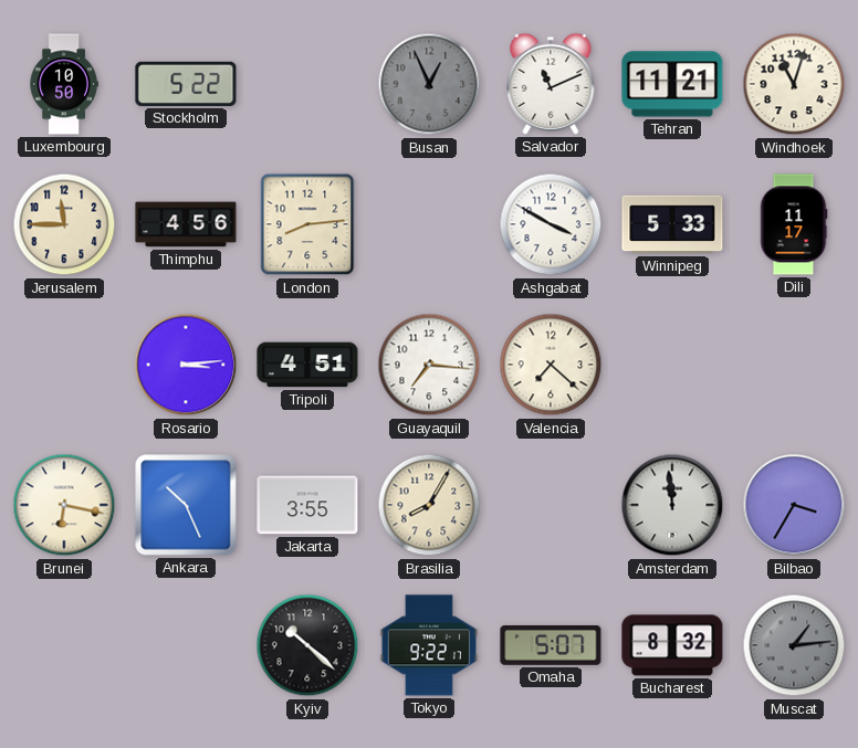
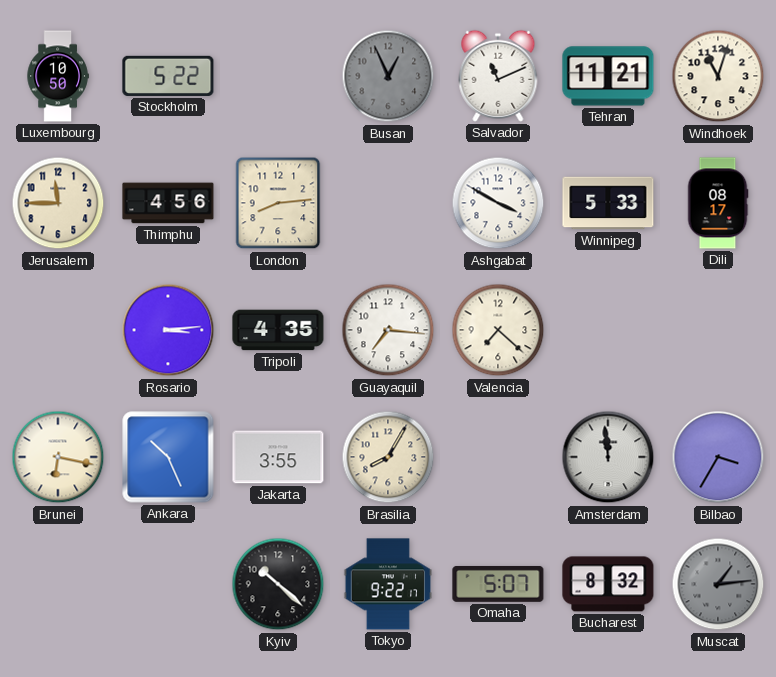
Dili: 11:17 -> 08:17 (718, 203)
Tripoli: 4:51 -> 4:35 (278, 330)
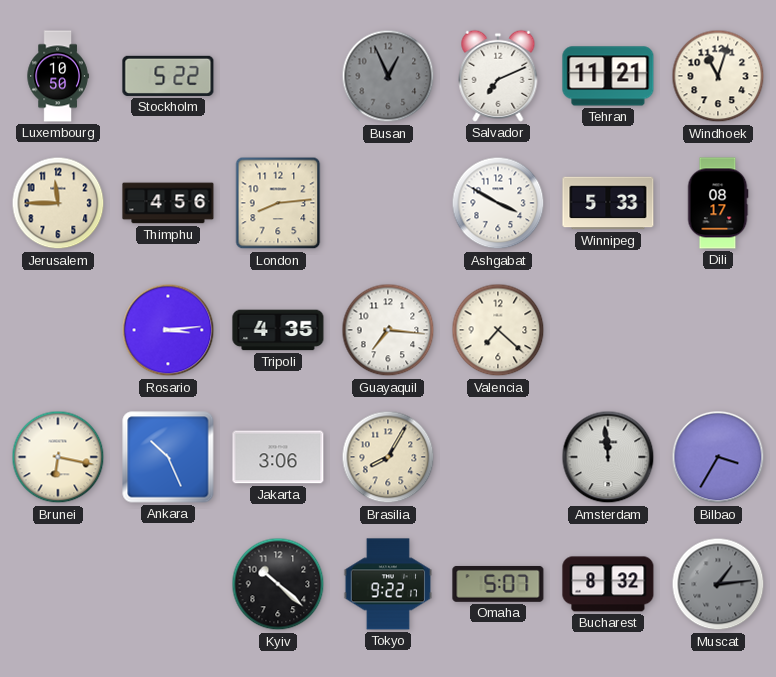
Salvador: 11:11 -> 7:11 (498, 76)
Jakarta: 3:55 -> 3:06 (278, 457)
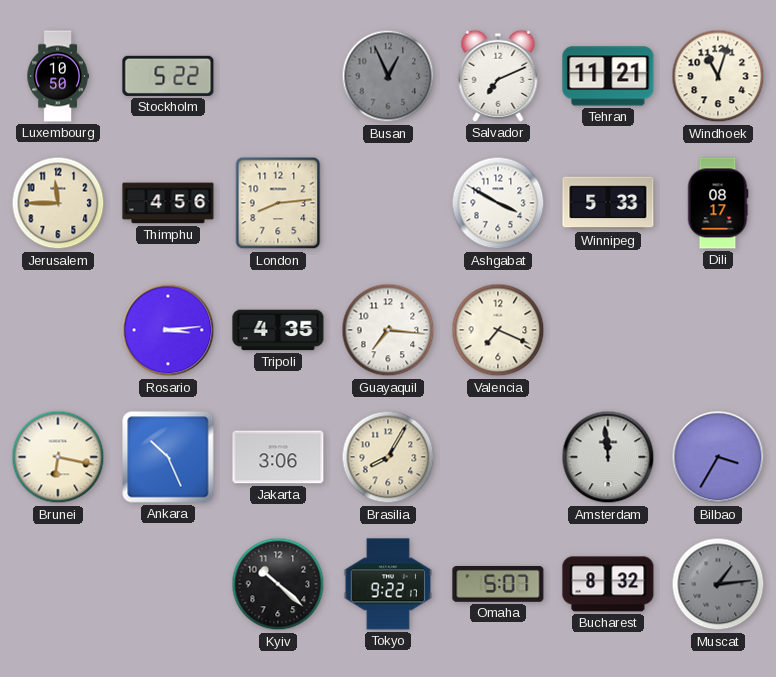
Valencia: 7:22 -> 7:19 (498, 330)
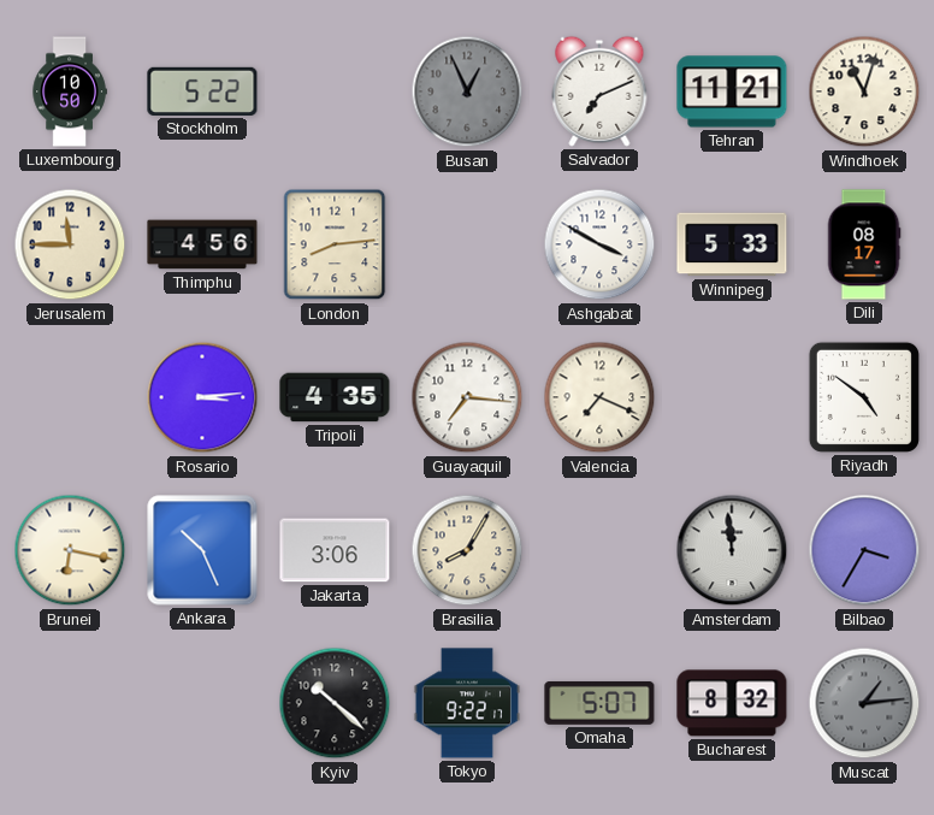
Riyadh: none -> 4:51 (864, 397)
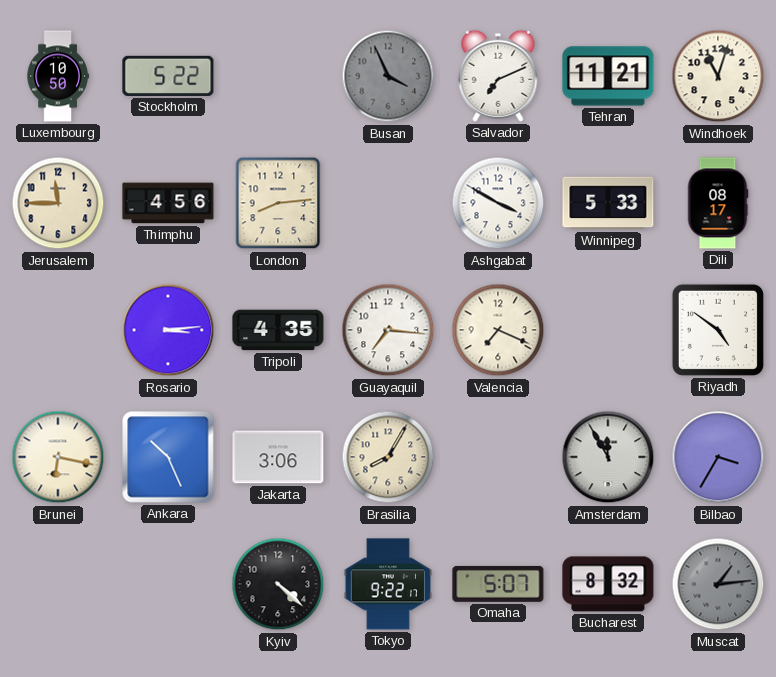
Busan: 12:56 -> 3:56 (388, 76)
Amsterdam: 11:59 -> 11:55 (608, 457)
Kyiv: 10:22 -> 4:22 (278, 584)
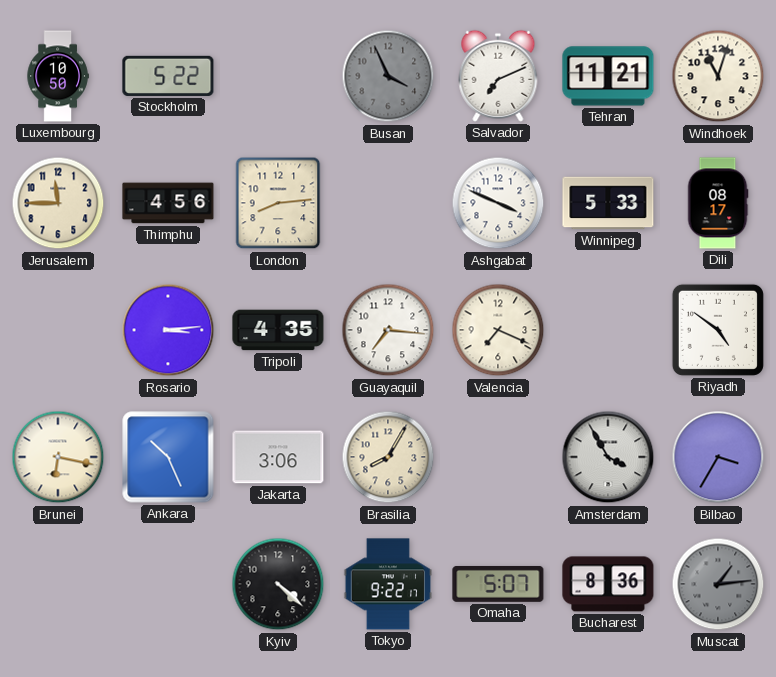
Ashgabat: 3:50 -> 3:49 (498, 203)
Amsterdam: 11:55 -> 3:55 (608, 457)
Bucharest: 8:32 -> 8:36 (608, 584)
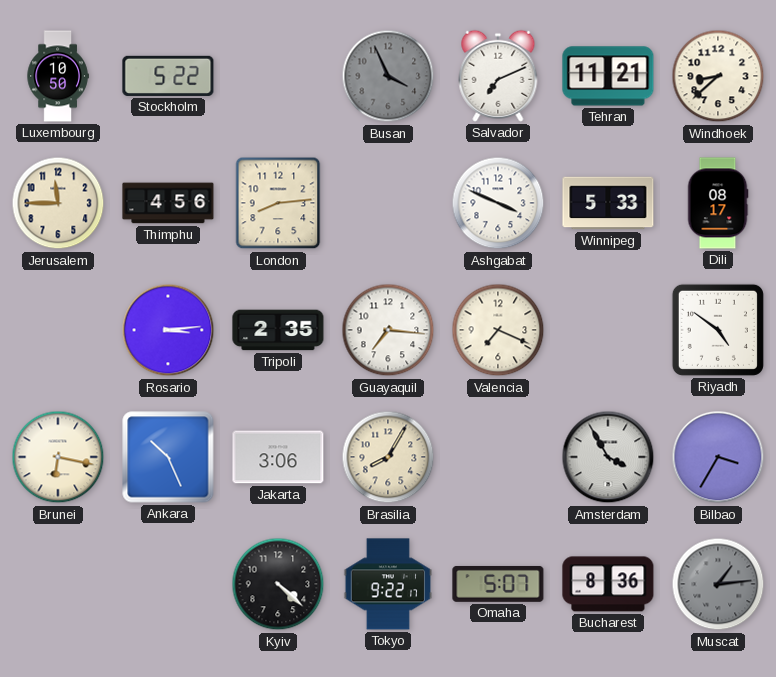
Windhoek: 11:03 -> 8:38 (718, 76)
Tripoli: 4:35 -> 2:35 (278, 330)
